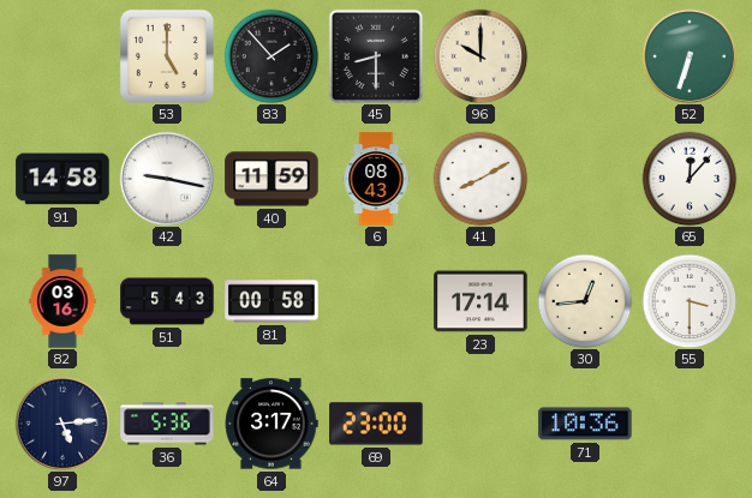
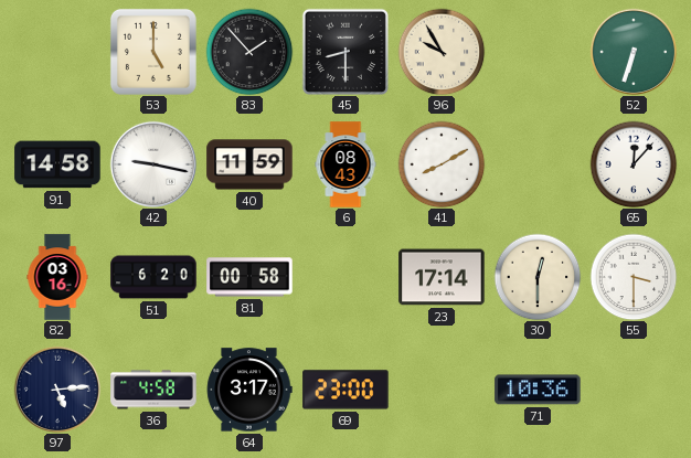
96: 10:00 -> 9:55 (442, 52)
51: 5:43 -> 6:20 (153, 277)
30: 12:44 -> 12:30 (538, 277)
36: 5:36 -> 4:58 (153, 390)
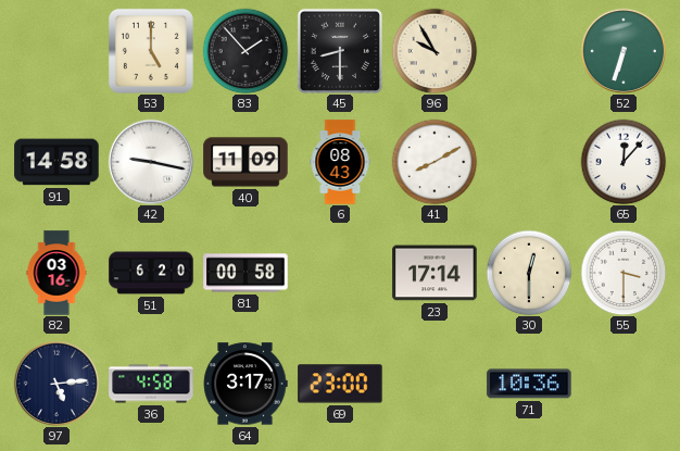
40: 11:59 -> 11:09 (245, 162)
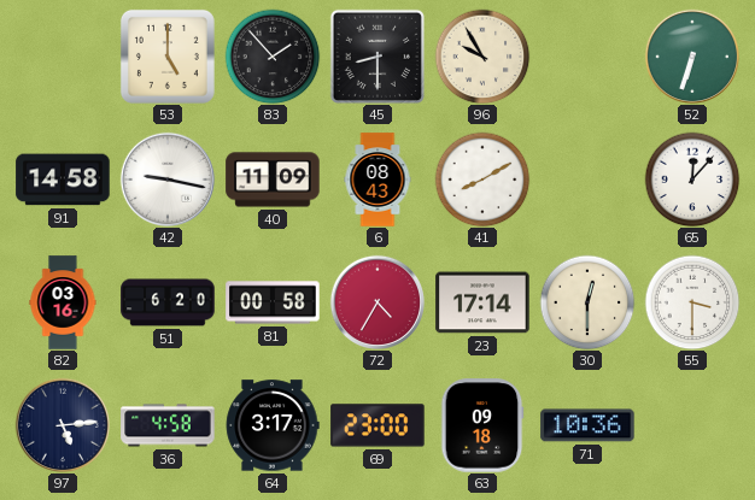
72: none -> 4:35 (376, 301)
63: none -> 09:18 (482, 425)
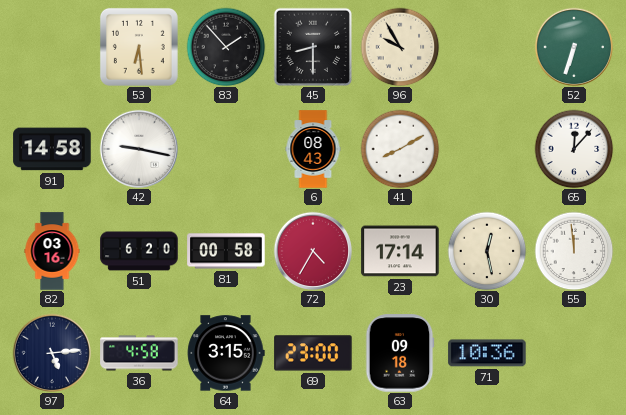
53: 5:00 -> 6:29 (139, 47)
40: 11:09 -> none (273, 180)
30: 12:30 -> 12:28 (487, 251)
55: 3:30 -> 11:59 (574, 251)
64: 3:17 -> 3:15 (226, 353)
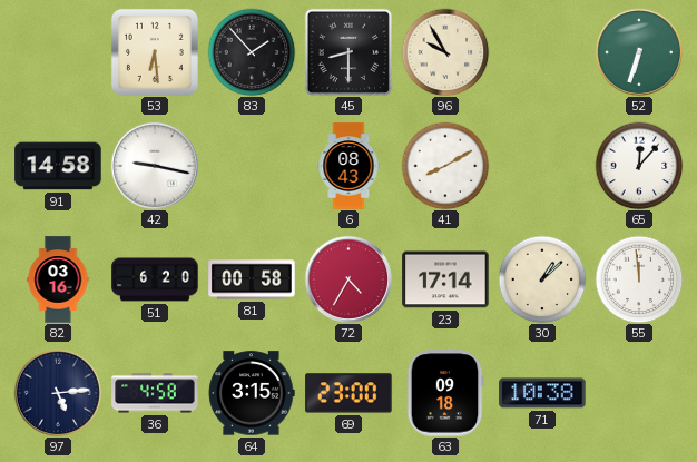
30: 12:28 -> 1:08 (542, 279)
71: 10:36 -> 10:38 (542, 393)
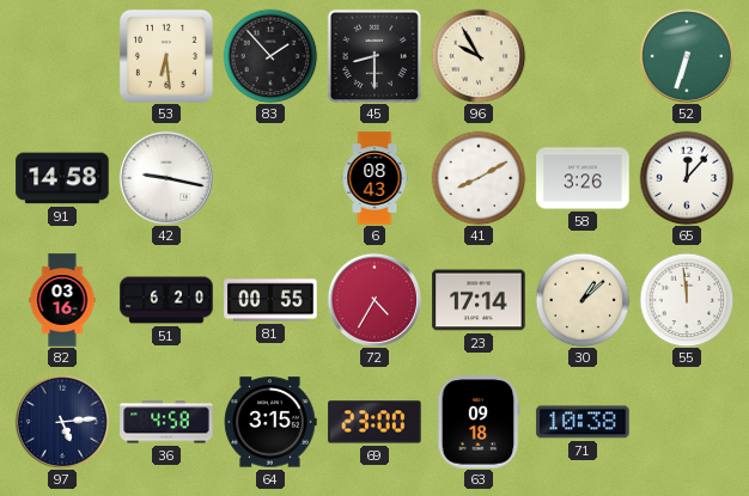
58: none -> 3:26 (583, 178)
81: 00:58 -> 00:55 (270, 300)
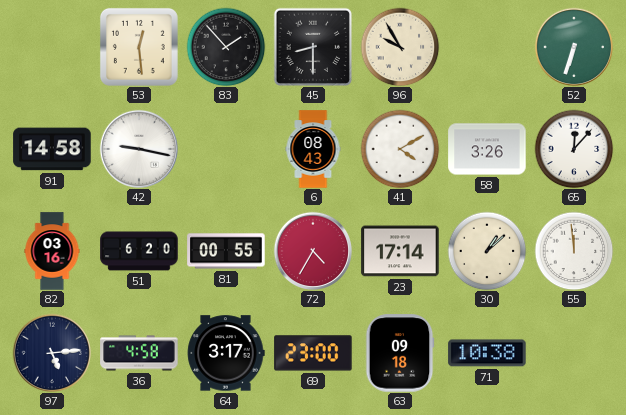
53: 6:29 -> 12:29 (139, 47)
41: 8:10 -> 4:10 (400, 149)
64: 3:15 -> 3:17 (226, 353)
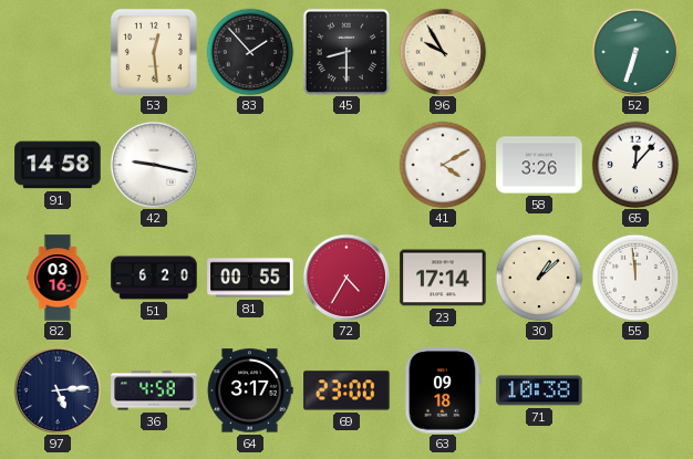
6: 08:43 -> none (313, 149)
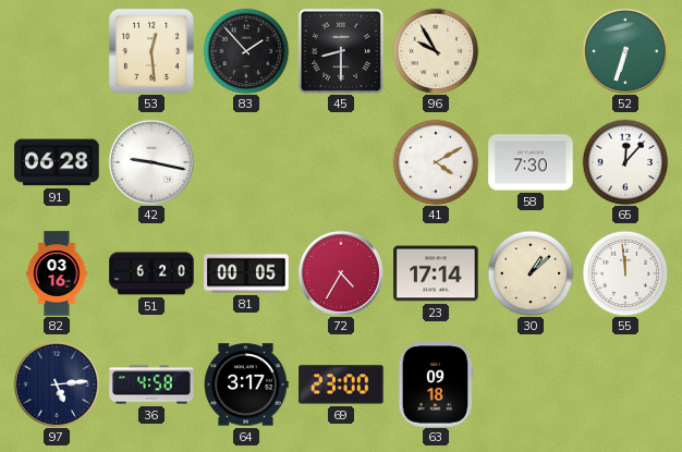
91: 14:58 -> 06:28 (57, 162)
58: 3:26 -> 7:30 (531, 162)
81: 00:55 -> 00:05 (246, 273)
71: 10:38 -> none (539, 390)
